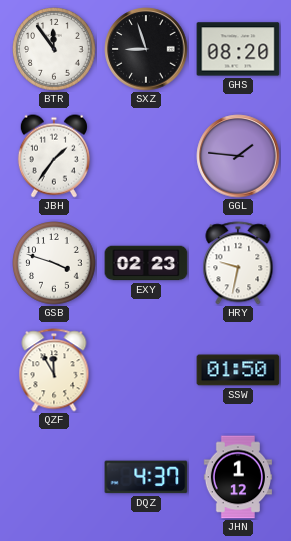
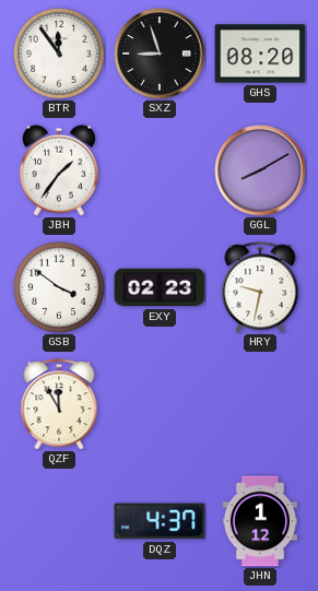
GGL: 1:46 -> 8:10 (260, 170)
GSB: 3:48 -> 3:51 (59, 287)
SSW: 01:50 -> none (238, 370)
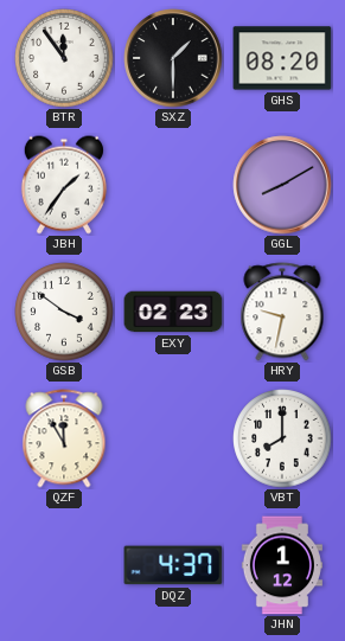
SXZ: 8:57 -> 1:30 (173, 58)
VBT: none -> 8:00 (282, 438)
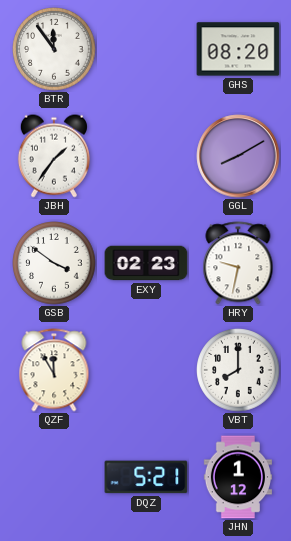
SXZ: 1:30 -> none (173, 58)
DQZ: 4:37 -> 5:21 (146, 477)
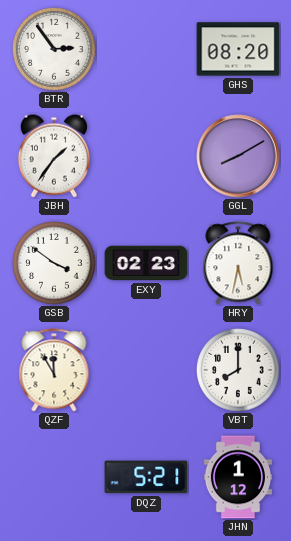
BTR: 11:54 -> 2:54 (54, 49)
HRY: 9:32 -> 5:32 (238, 263)
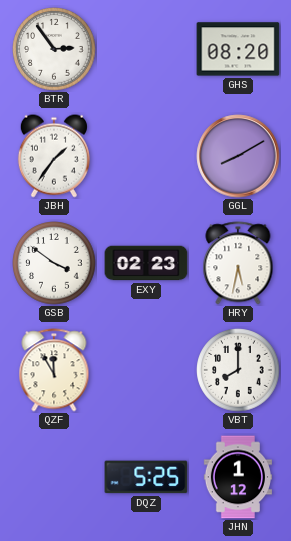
DQZ: 5:21 -> 5:25 (146, 477)
